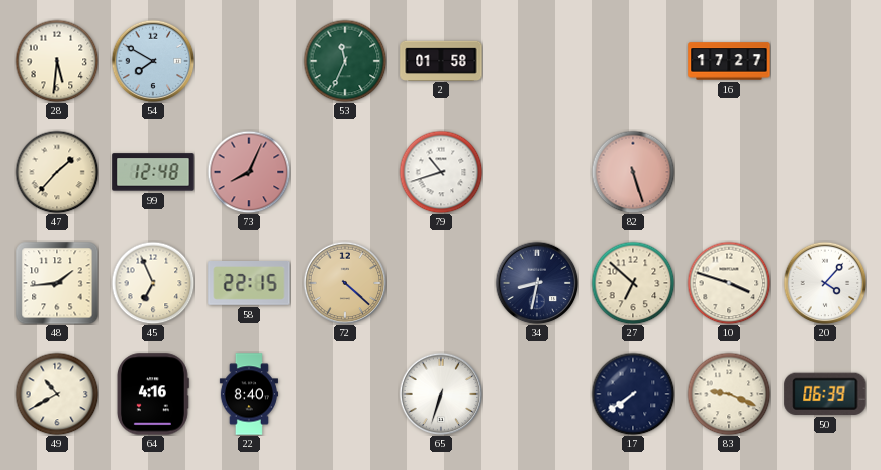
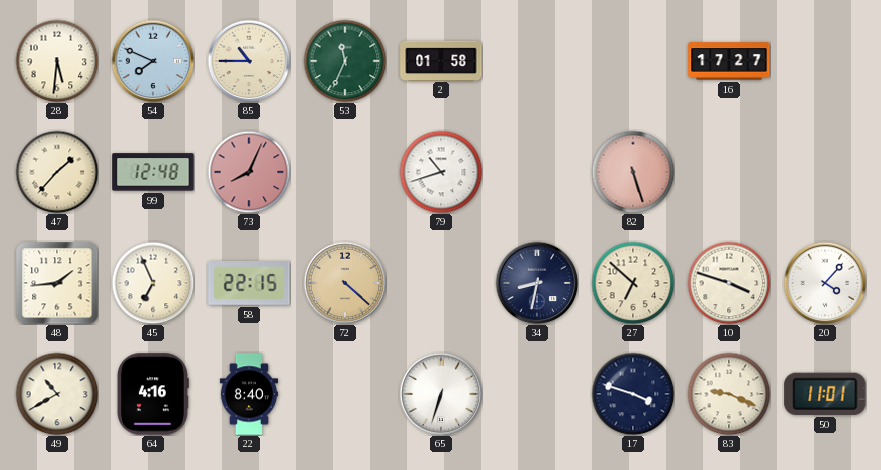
54: 7:50 -> 7:49 (153, 61)
85: none -> 10:45 (249, 61)
17: 7:39 -> 3:48 (633, 394)
50: 06:39 -> 11:01 (825, 394)
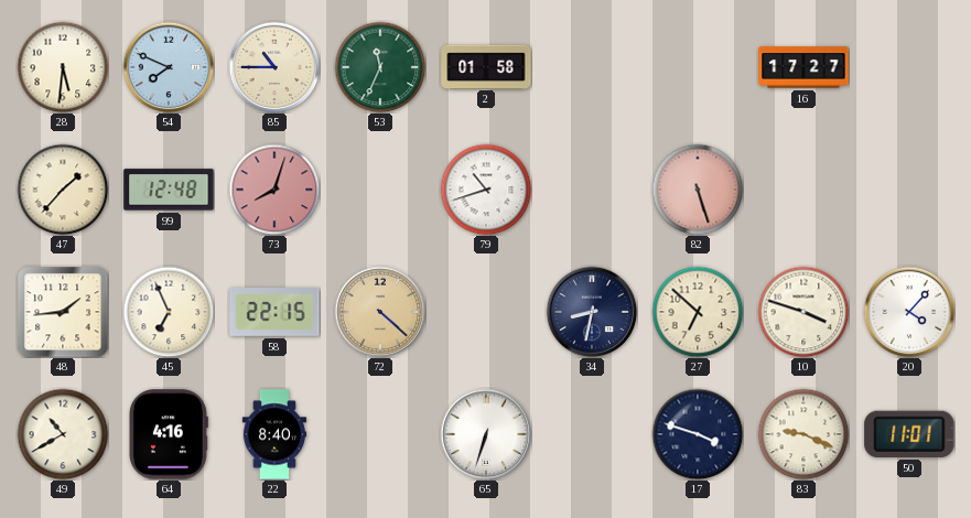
73: 8:04 -> 8:03 (274, 190)
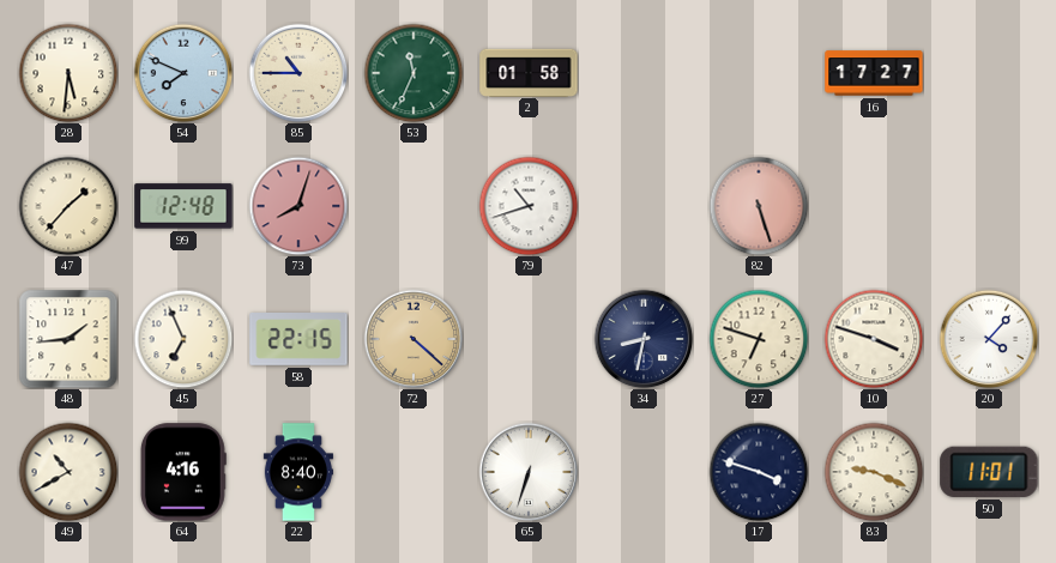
27: 6:52 -> 6:48 (759, 339)
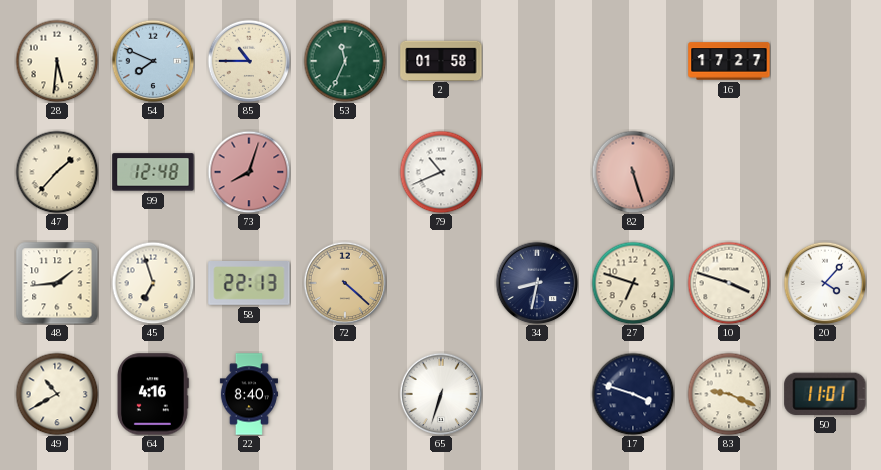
79: 10:42 -> 10:41 (441, 172)
45: 6:56 -> 6:57 (153, 283)
58: 22:15 -> 22:13 (249, 283)
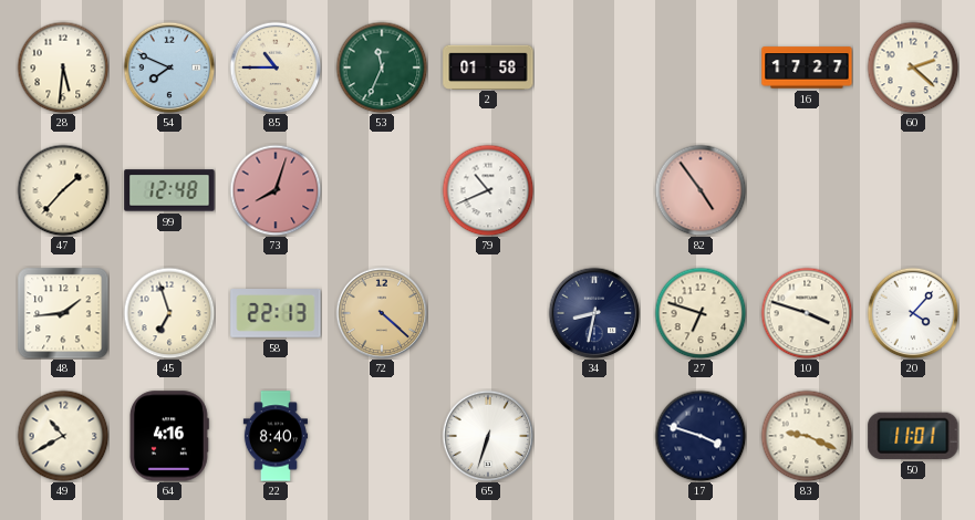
60: none -> 2:22 (913, 67)
82: 5:27 -> 4:54 (701, 190)
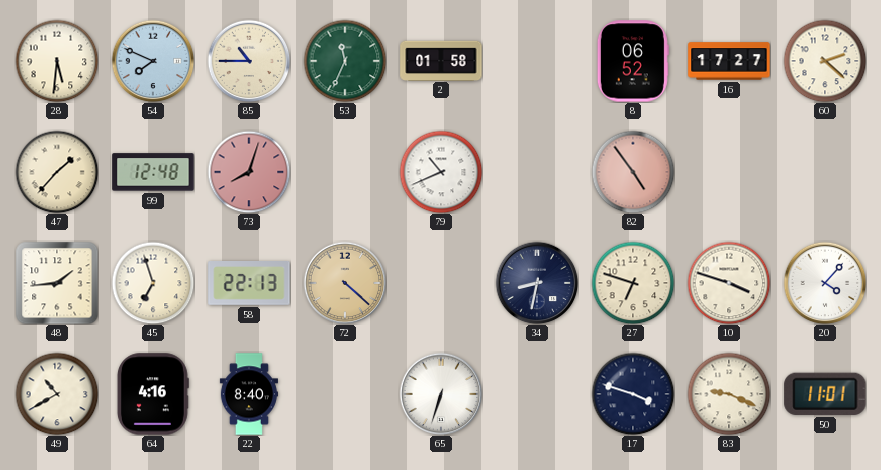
8: none -> 06:52 (633, 61)
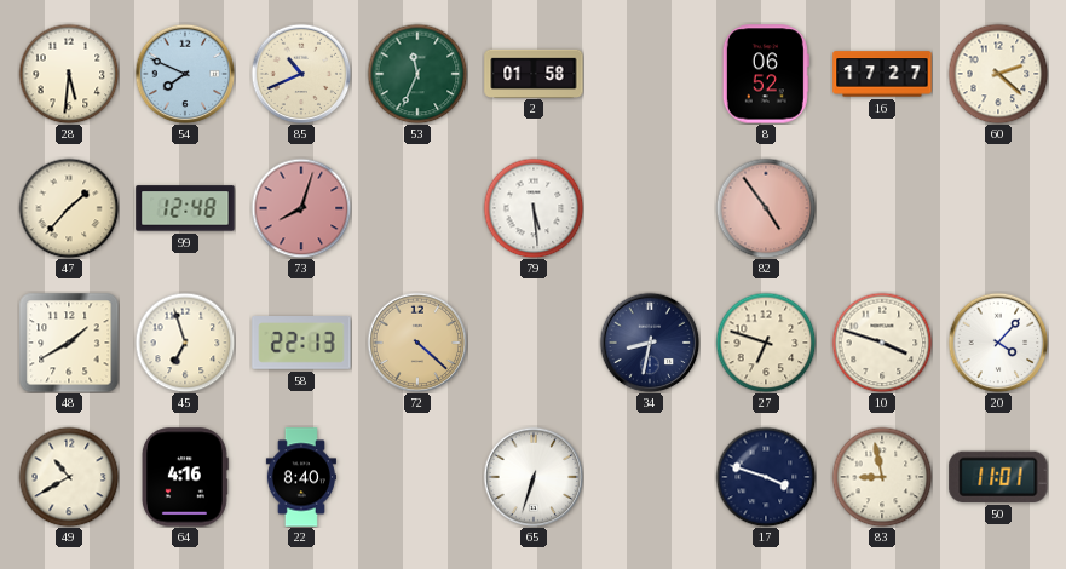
85: 10:45 -> 10:41 (301, 74)
79: 10:41 -> 5:29 (534, 208)
48: 1:44 -> 1:40 (69, 343)
83: 9:19 -> 8:58 (882, 477)
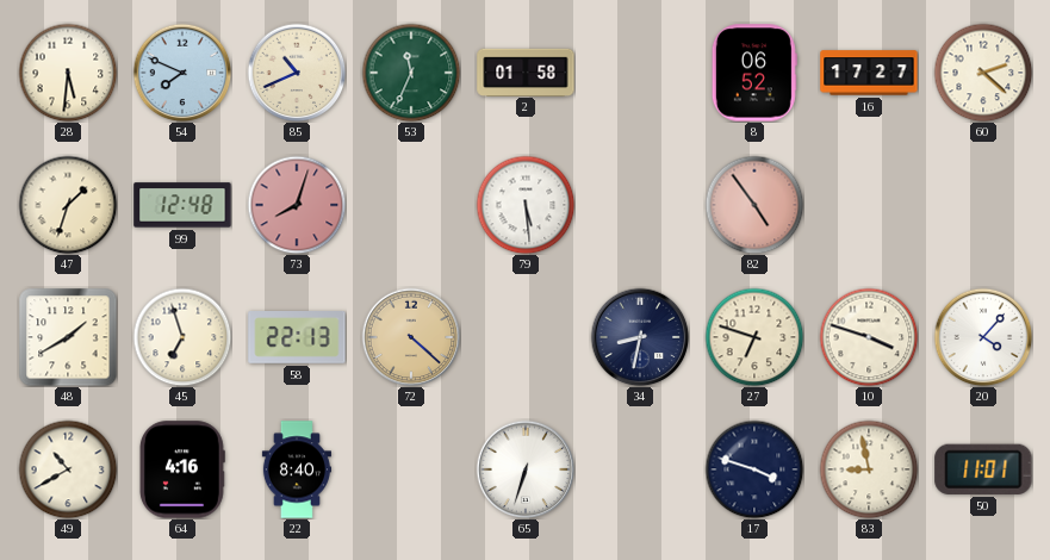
47: 1:37 -> 1:33 (68, 205)
